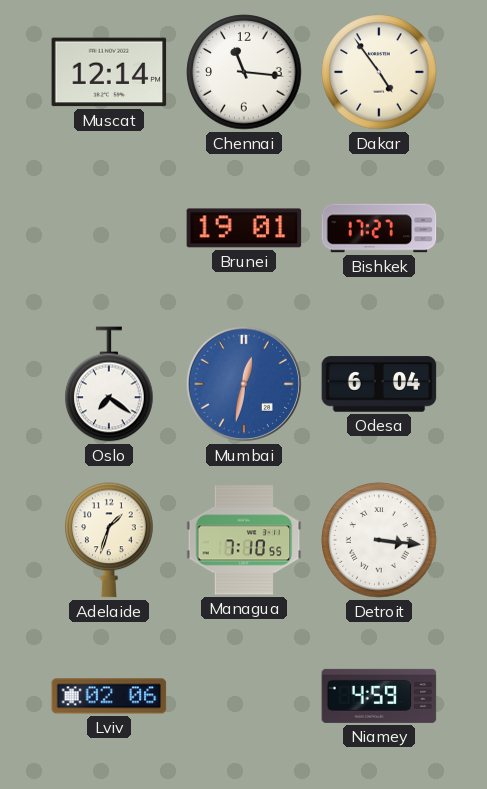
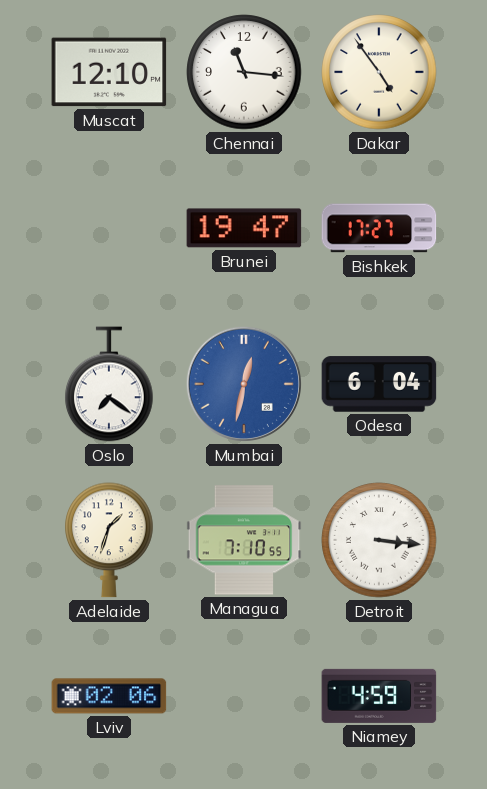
Muscat: 12:14 -> 12:10 (109, 72)
Brunei: 19:01 -> 19:47 (244, 228)
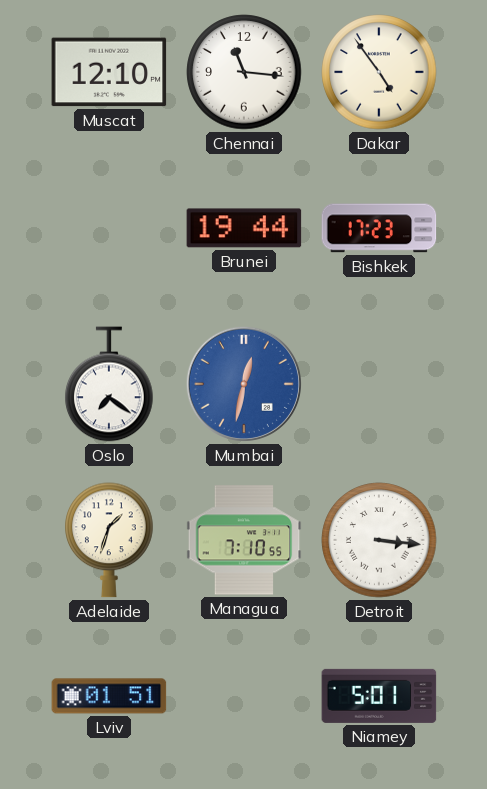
Brunei: 19:47 -> 19:44 (244, 228)
Bishkek: 17:27 -> 17:23 (379, 228)
Odesa: 6:04 -> none (379, 384)
Lviv: 02:06 -> 01:51 (109, 696)
Niamey: 4:59 -> 5:01 (379, 696)
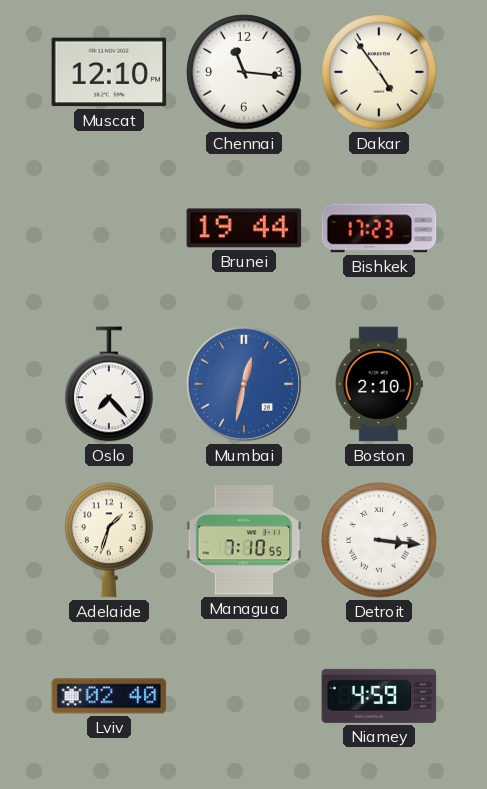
Oslo: 7:21 -> 7:23 (109, 384)
Boston: none -> 2:10 (379, 384)
Lviv: 01:51 -> 02:40 (109, 696)
Niamey: 5:01 -> 4:59 (379, 696)
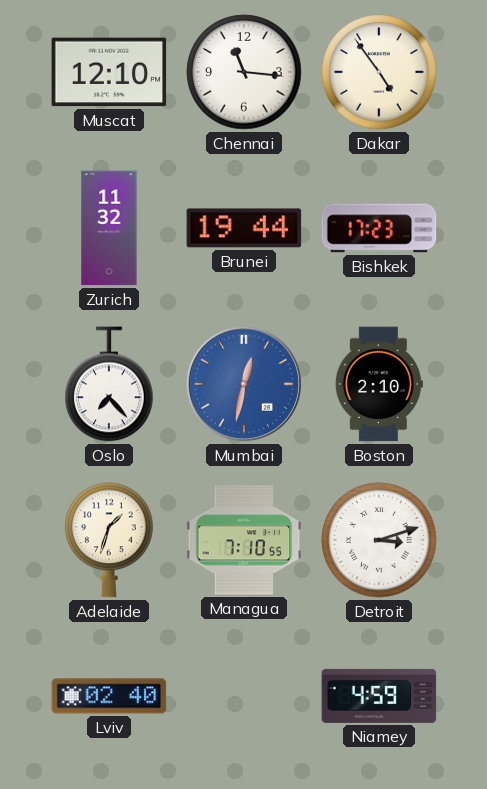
Zurich: none -> 11:32 (109, 228)
Detroit: 3:16 -> 3:12 (379, 540)
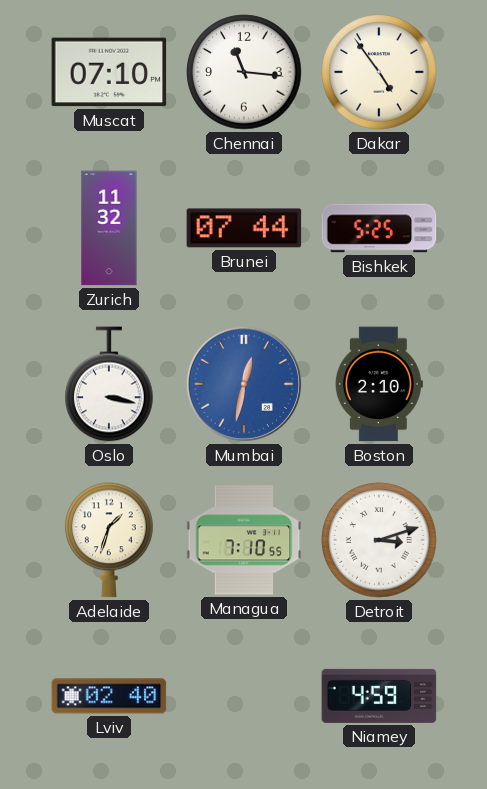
Muscat: 12:10 -> 07:10 (109, 72)
Brunei: 19:44 -> 07:44 (244, 228)
Bishkek: 17:23 -> 5:25 (379, 228)
Oslo: 7:23 -> 3:17 (109, 384)
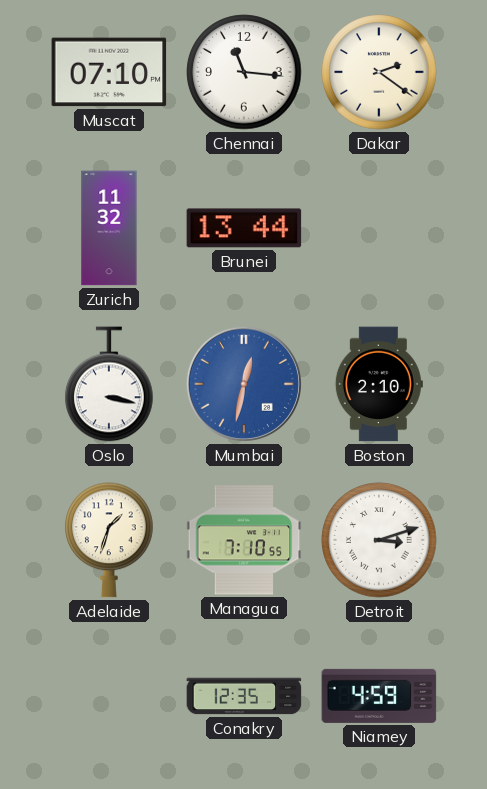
Dakar: 4:54 -> 2:21 (379, 72)
Brunei: 07:44 -> 13:44 (244, 228)
Bishkek: 5:25 -> none (379, 228)
Lviv: 02:40 -> none (109, 696)
Conakry: none -> 12:35 (244, 696)
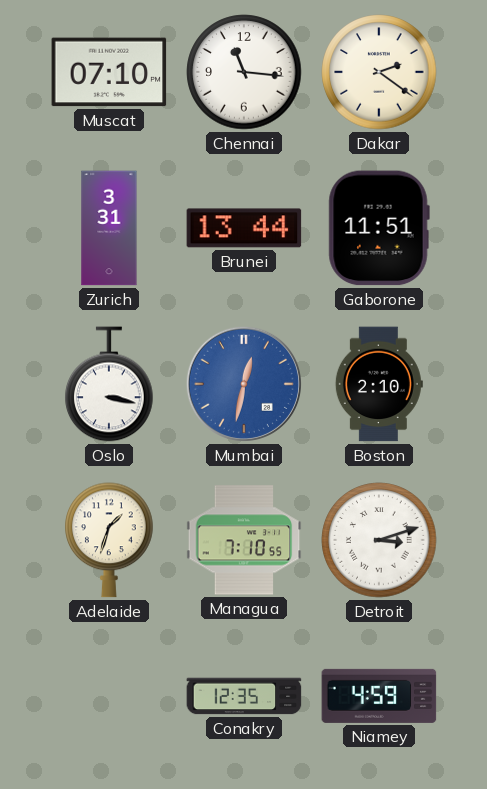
Zurich: 11:32 -> 3:31 (109, 228)
Gaborone: none -> 11:51 (379, 228)
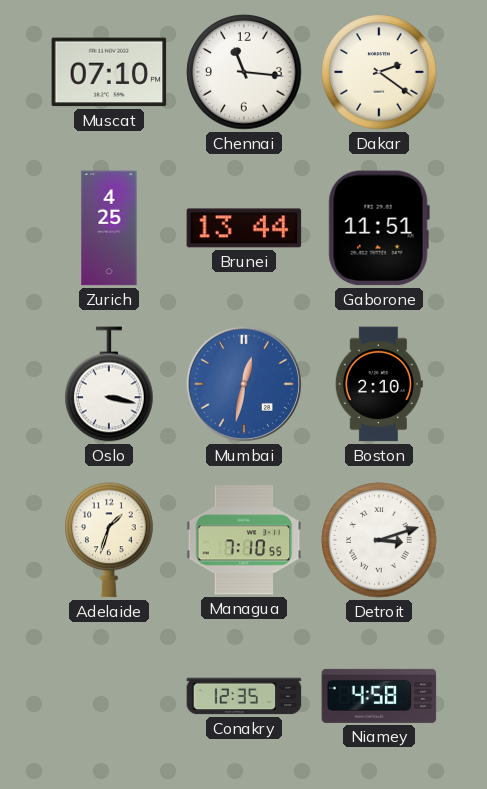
Zurich: 3:31 -> 4:25 (109, 228)
Niamey: 4:59 -> 4:58 (379, 696)
